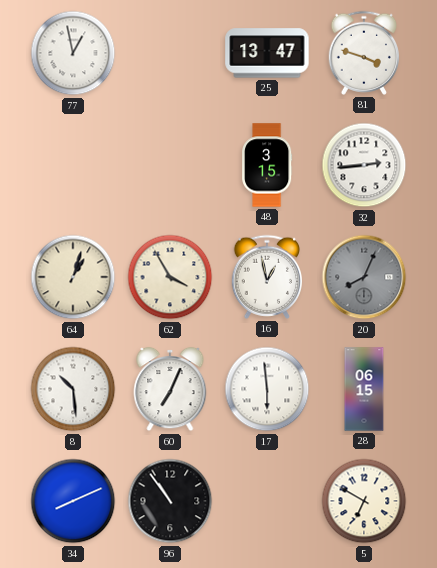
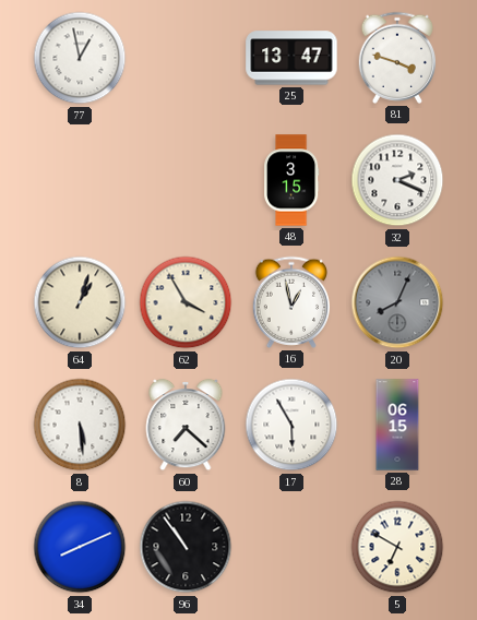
32: 2:44 -> 2:19 (397, 180)
8: 10:29 -> 5:29 (80, 425)
60: 7:04 -> 7:22 (186, 425)
17: 5:59 -> 5:55 (291, 425)
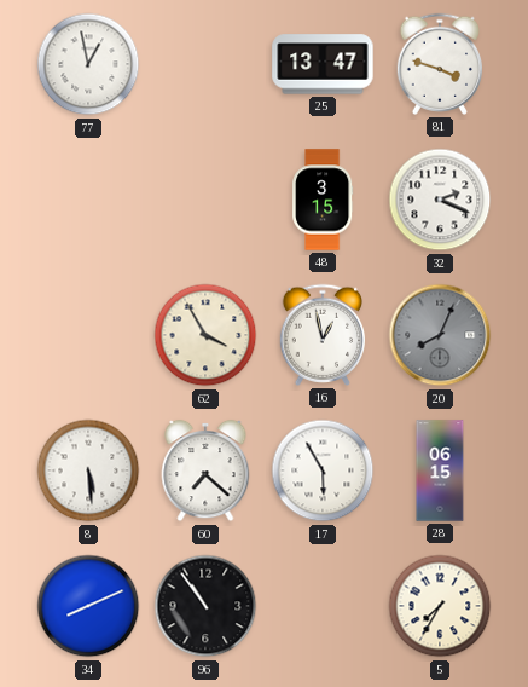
64: 1:03 -> none (80, 302)
5: 6:50 -> 7:35 (440, 606)
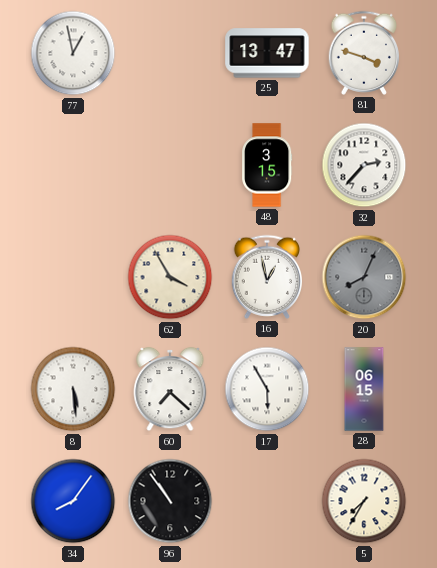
32: 2:19 -> 2:37 (364, 165)
34: 8:11 -> 8:06 (73, 501)
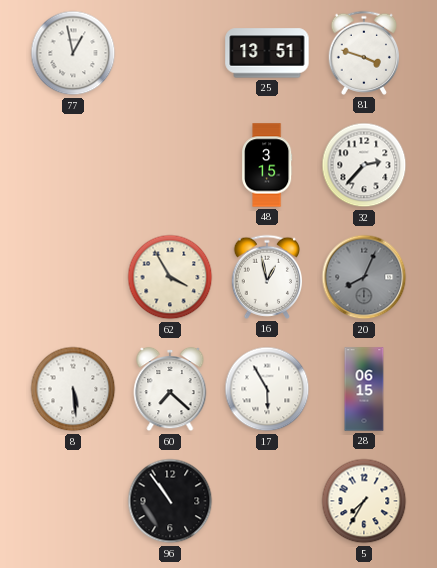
25: 13:47 -> 13:51 (267, 53)
34: 8:06 -> none (73, 501)
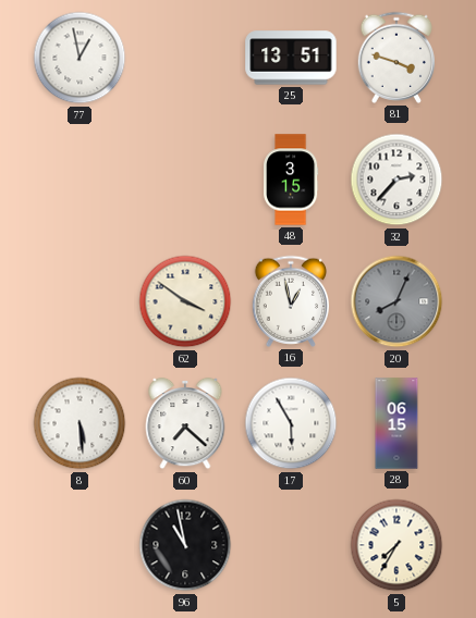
62: 3:55 -> 3:51 (185, 301)
96: 10:54 -> 10:58 (185, 545)
